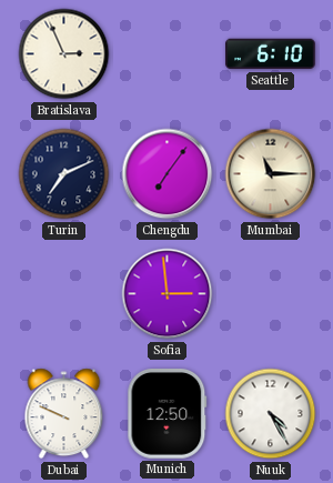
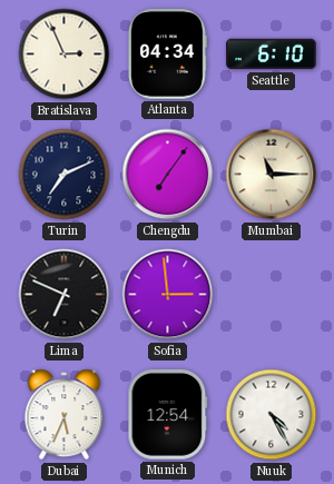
Atlanta: none -> 04:34 (167, 55)
Lima: none -> 6:49 (65, 295)
Dubai: 9:49 -> 5:34 (65, 415)
Munich: 12:50 -> 12:54 (168, 415)
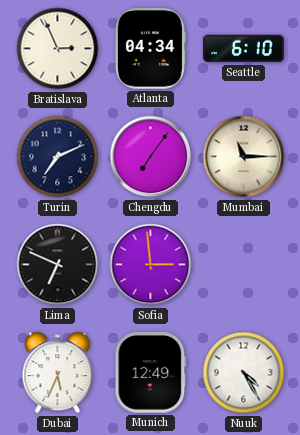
Munich: 12:54 -> 12:49 (151, 373)
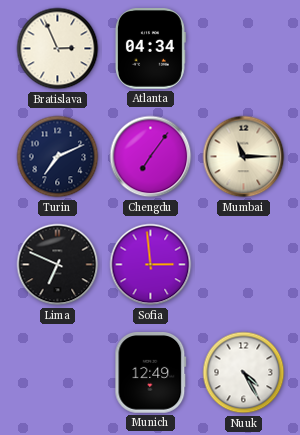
Seattle: 6:10 -> none (244, 49)
Dubai: 5:34 -> none (58, 373)
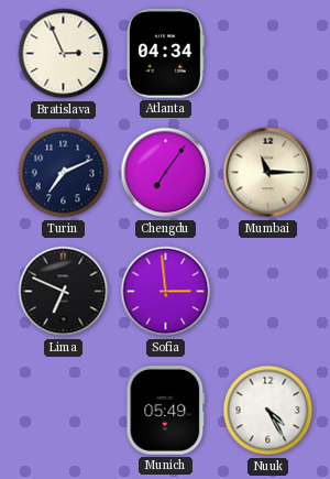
Munich: 12:49 -> 05:49 (166, 411)
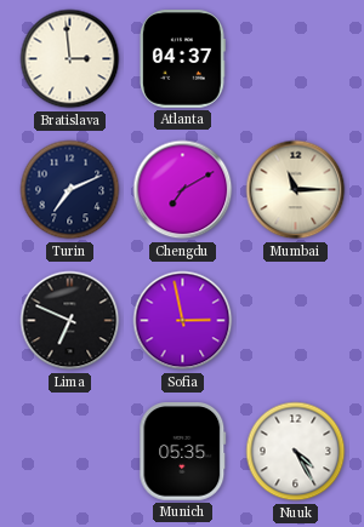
Bratislava: 2:56 -> 2:59 (70, 59)
Atlanta: 04:34 -> 04:37 (182, 59)
Chengdu: 7:06 -> 7:10 (183, 190)
Sofia: 2:59 -> 2:58 (183, 321)
Munich: 05:49 -> 05:35 (183, 452)
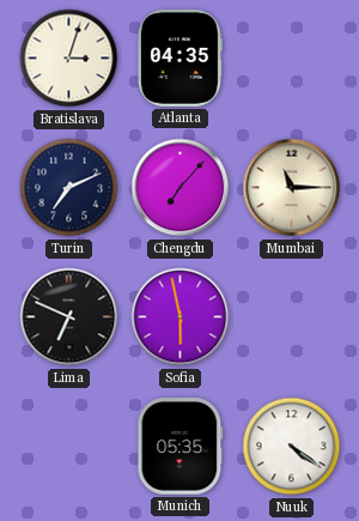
Bratislava: 2:59 -> 3:03 (69, 59)
Atlanta: 04:37 -> 04:35 (180, 59)
Chengdu: 7:10 -> 7:07 (181, 188)
Sofia: 2:58 -> 5:58 (181, 317)
Nuuk: 4:25 -> 4:21 (292, 447)
